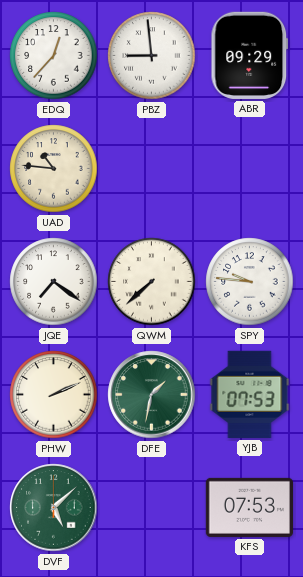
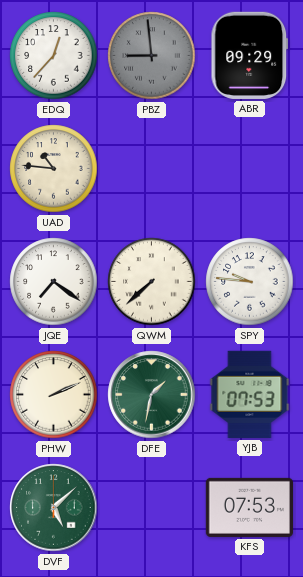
PBZ dial: white -> grey (152, 56)
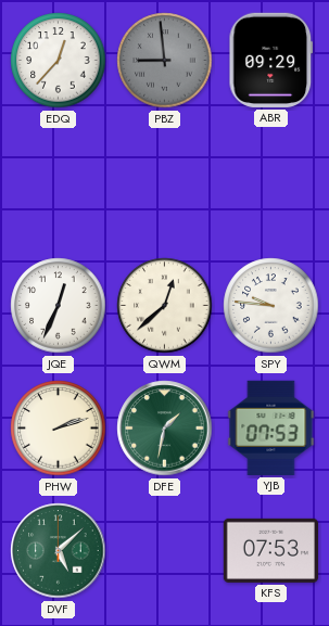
UAD: 10:46 -> none (54, 169)
JQE: 7:21 -> 12:34 (59, 306)
QWM: 7:38 -> 12:38 (165, 306)
PHW: 2:11 -> 2:12 (59, 429)
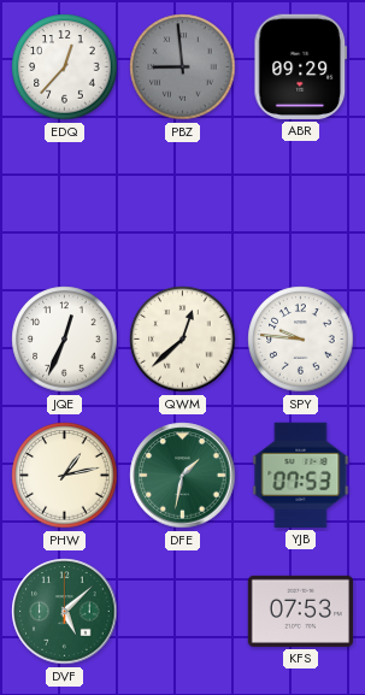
PHW: 2:12 -> 1:13 (65, 476)
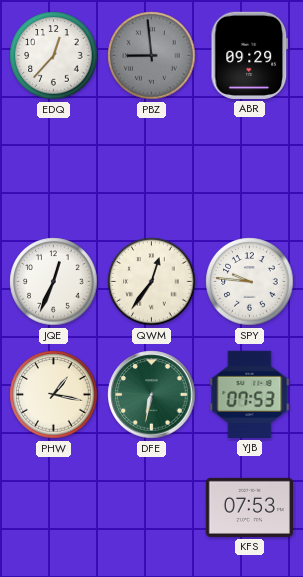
QWM: 12:38 -> 12:36 (152, 282)
PHW: 1:13 -> 1:17 (54, 395)
DFE: 1:32 -> 6:32 (152, 395)
DVF: 5:08 -> none (65, 612)
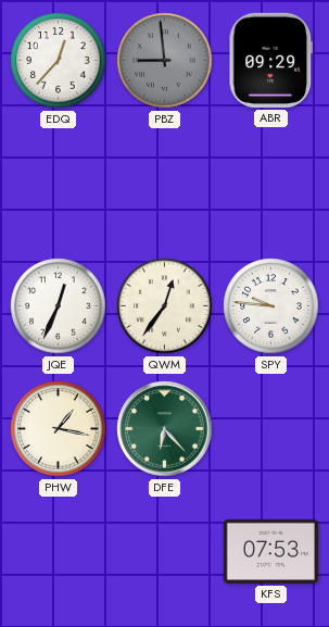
DFE: 6:32 -> 6:23 (165, 429)
YJB: 07:53 -> none (250, 394)
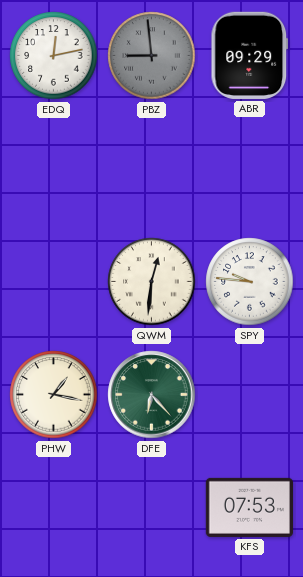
EDQ: 12:37 -> 12:13 (54, 56)
JQE: 12:34 -> none (59, 306)
QWM: 12:36 -> 12:31 (152, 282)
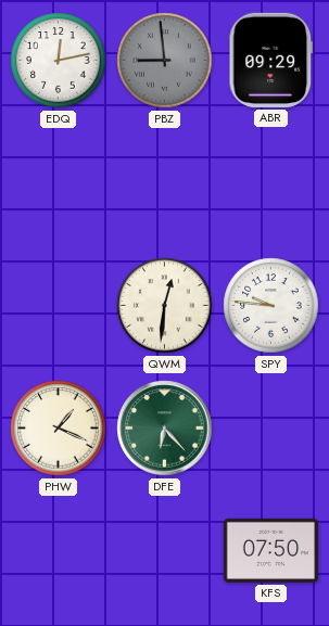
PHW: 1:17 -> 1:19 (59, 429)
KFS: 07:53 -> 07:50 (270, 550)
